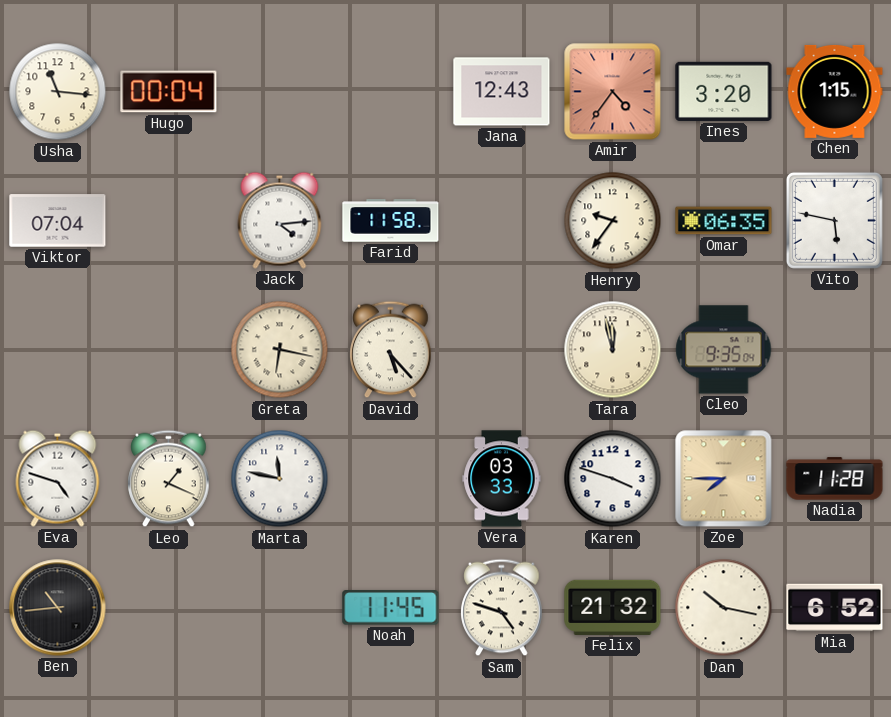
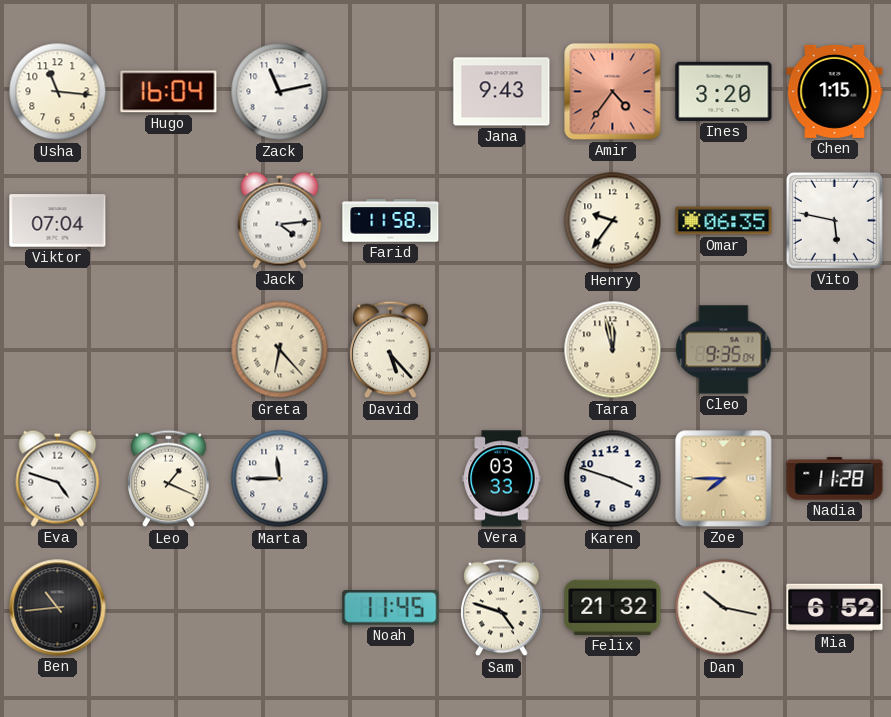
Hugo: 00:04 -> 16:04 (169, 92)
Zack: none -> 11:13 (280, 92)
Jana: 12:43 -> 9:43 (502, 92)
Greta: 6:17 -> 6:23 (280, 350)
Marta: 11:47 -> 11:45 (280, 479)
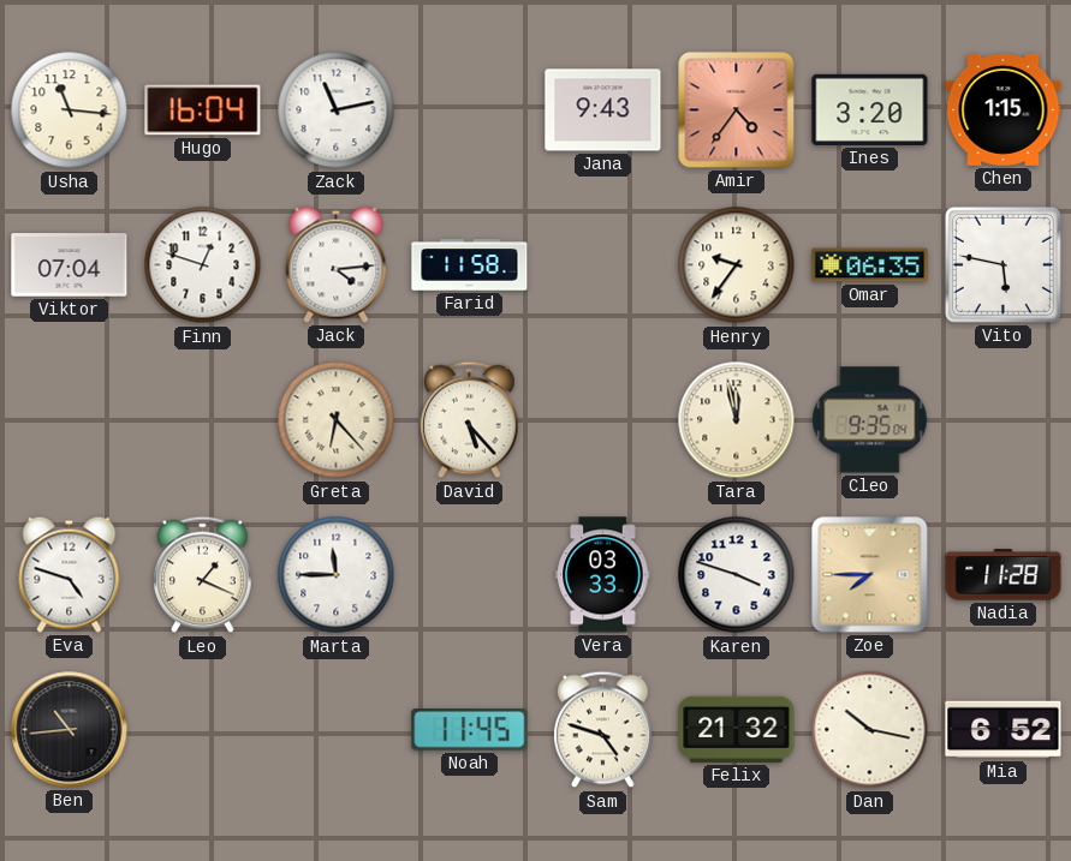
Finn: none -> 12:48 (203, 265)
